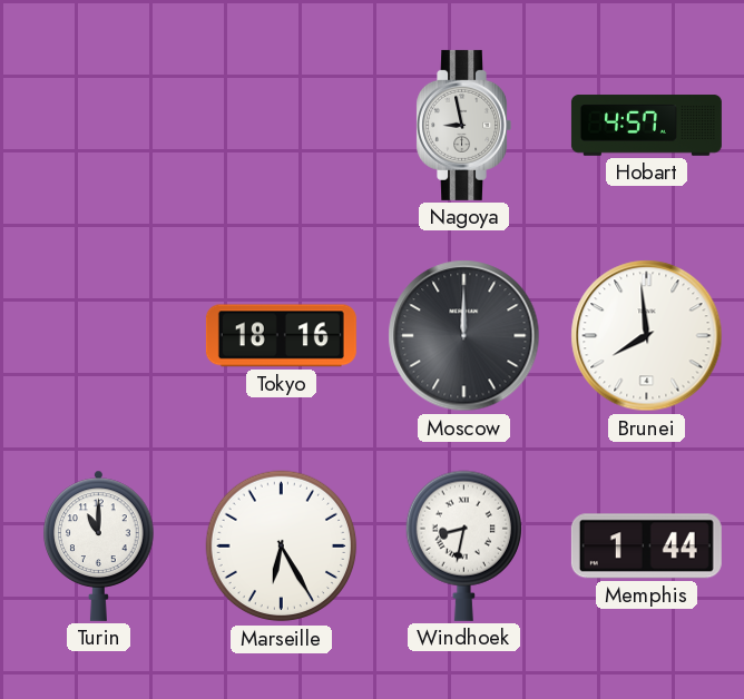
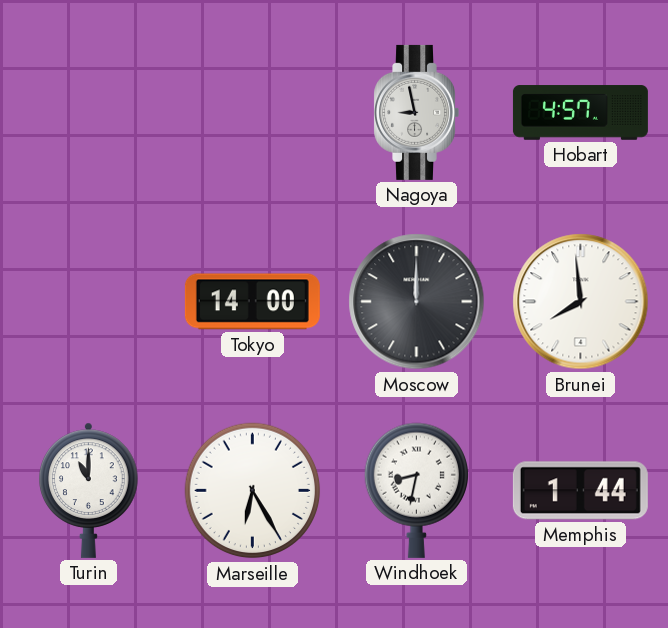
Tokyo: 18:16 -> 14:00 (252, 302)
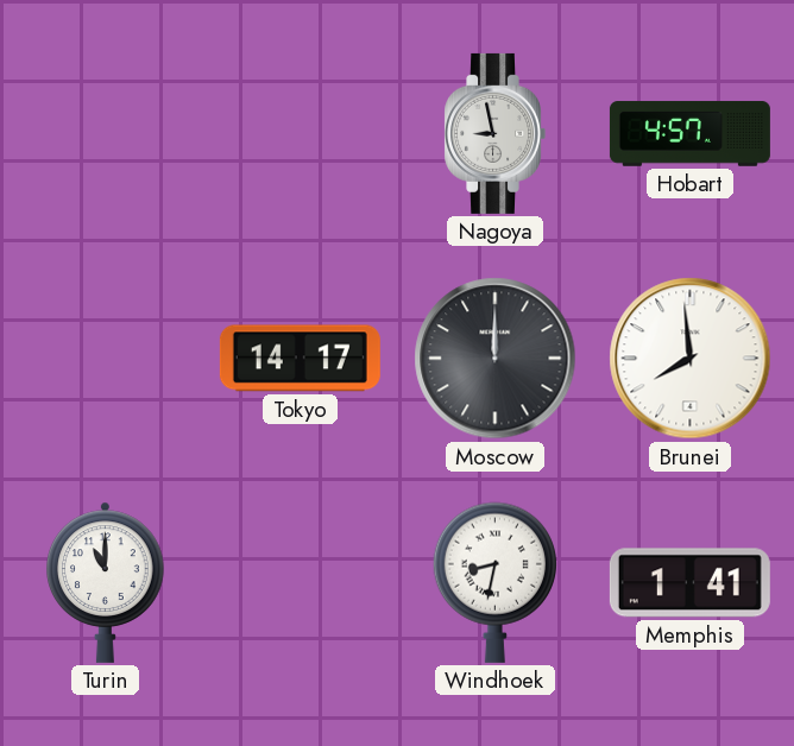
Tokyo: 14:00 -> 14:17 (300, 359)
Marseille: 6:25 -> none (253, 491)
Memphis: 1:44 -> 1:41 (689, 583)
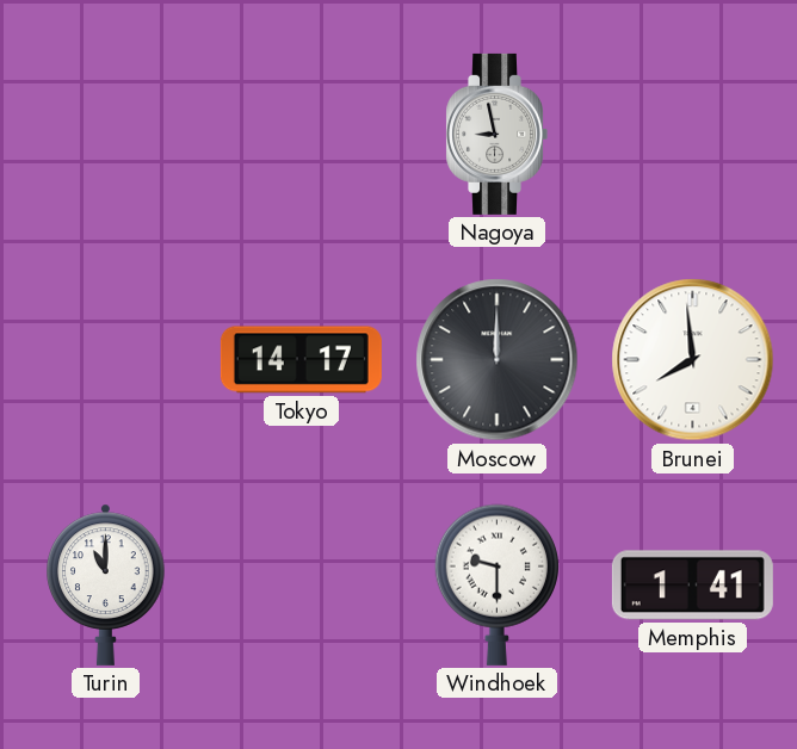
Hobart: 4:57 -> none (689, 134)
Windhoek: 8:32 -> 9:30 (496, 584)
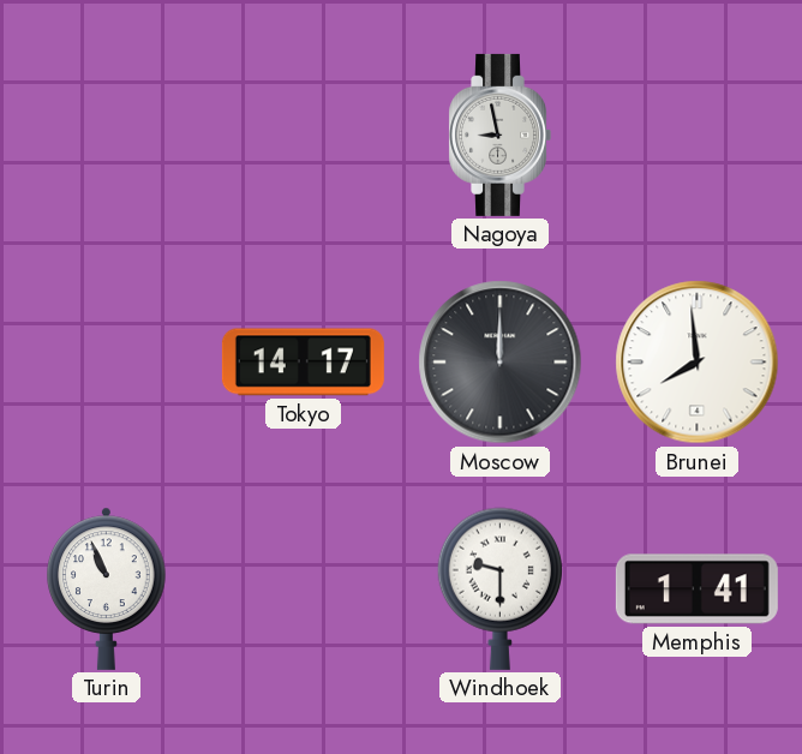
Turin: 11:00 -> 10:56 (107, 588)
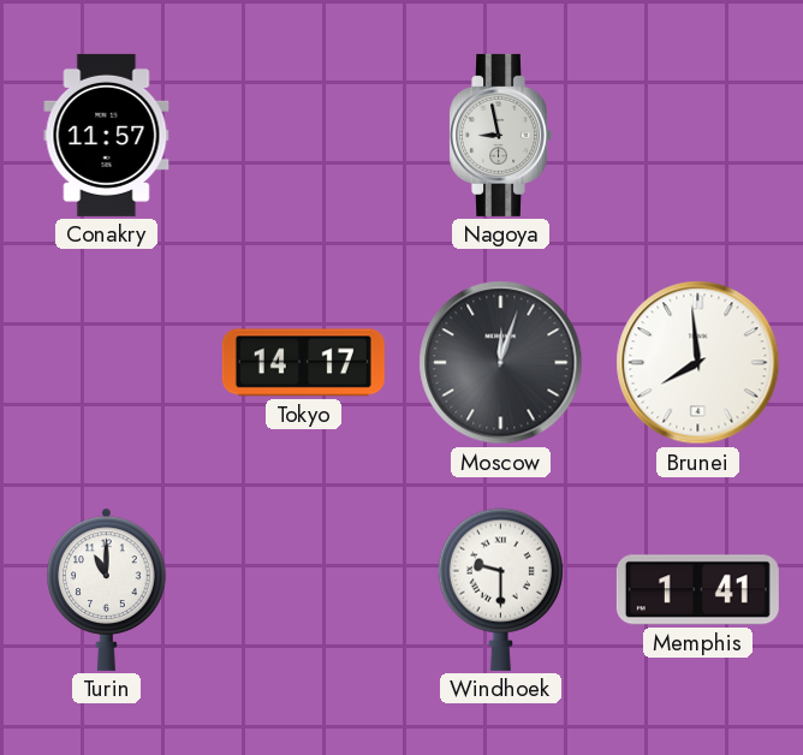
Conakry: none -> 11:57 (107, 135)
Moscow: 12:00 -> 12:03 (501, 363)
Turin: 10:56 -> 11:00 (107, 589)
